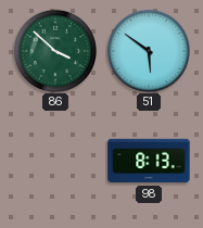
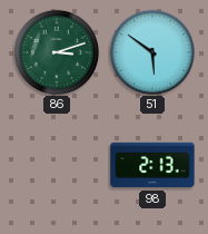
86: 3:52 -> 3:12 (56, 51)
98: 8:13 -> 2:13 (152, 165)
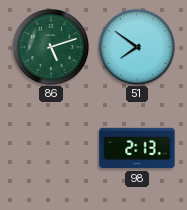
86: 3:12 -> 5:12 (50, 46)
51: 5:51 -> 7:51 (136, 46)
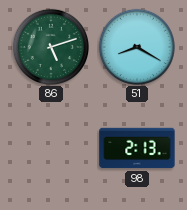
51: 7:51 -> 8:20 (136, 46)
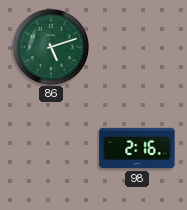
51: 8:20 -> none (136, 46)
98: 2:13 -> 2:16 (137, 148)
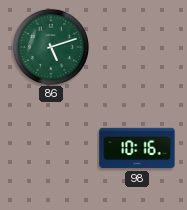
98: 2:16 -> 10:16 (137, 148)
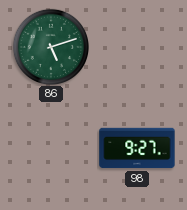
98: 10:16 -> 9:27 (137, 148)
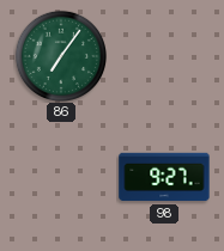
86: 5:12 -> 7:06 (60, 55)
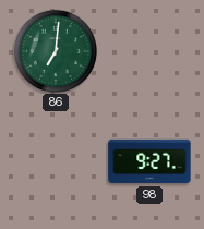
86: 7:06 -> 7:01 (55, 50)
